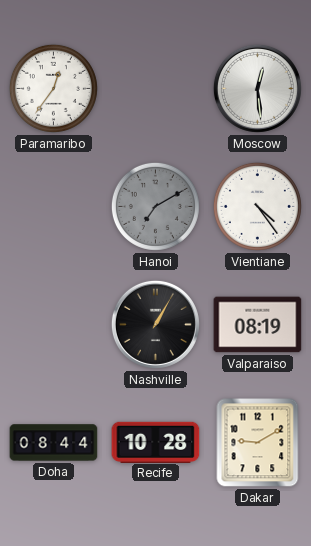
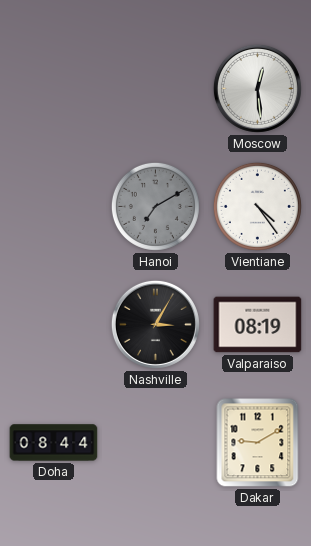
Paramaribo: 12:36 -> none (53, 88)
Nashville: 1:05 -> 3:05 (155, 324)
Recife: 10:28 -> none (156, 442)
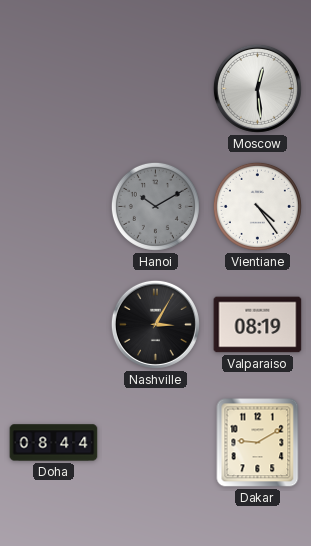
Hanoi: 7:10 -> 10:10 (155, 206)
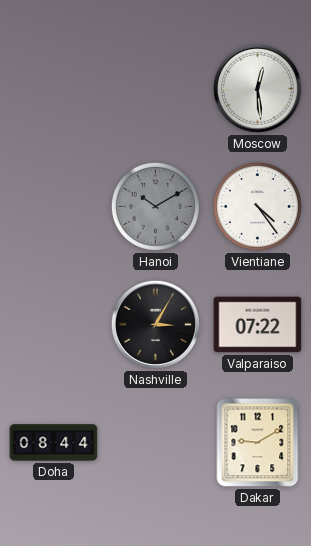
Valparaiso: 08:19 -> 07:22 (258, 325)
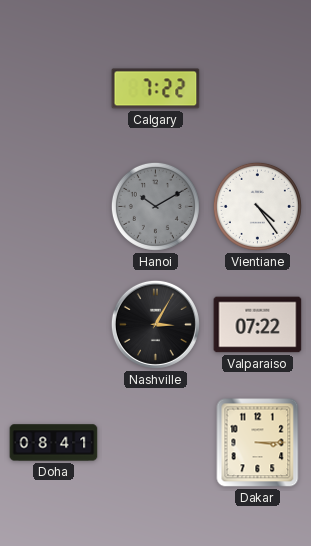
Calgary: none -> 7:22 (156, 89)
Moscow: 12:29 -> none (257, 88)
Doha: 08:44 -> 08:41 (54, 443)
Dakar: 9:10 -> 3:15 (258, 443)
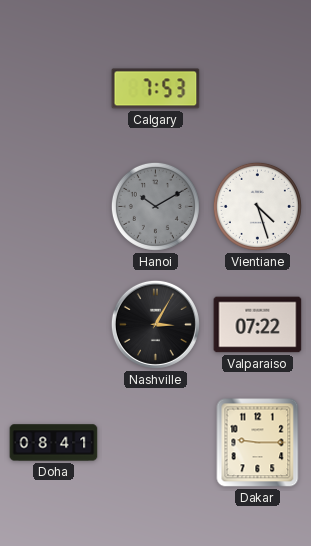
Calgary: 7:22 -> 7:53 (156, 89)
Vientiane: 4:24 -> 4:27 (257, 206)
Dakar: 3:15 -> 9:15 (258, 443)
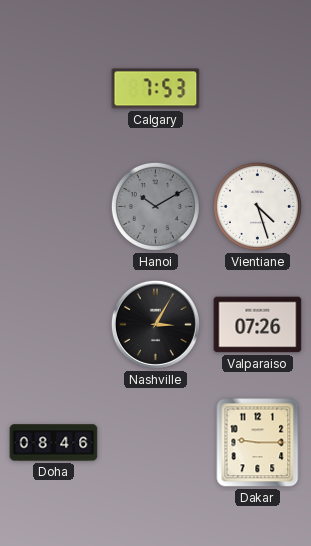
Valparaiso: 07:22 -> 07:26 (258, 325)
Doha: 08:41 -> 08:46 (54, 443)
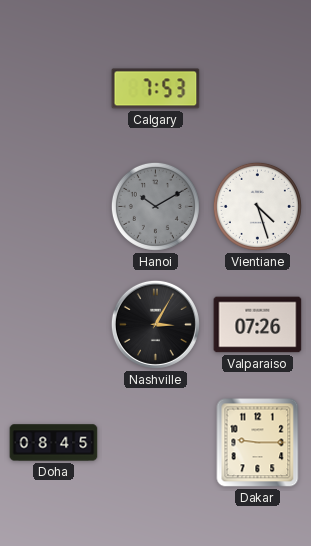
Doha: 08:46 -> 08:45 (54, 443)
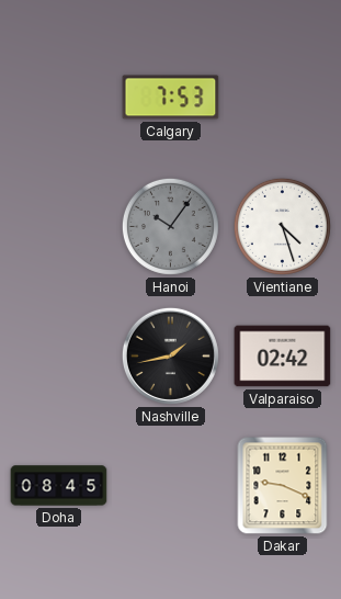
Hanoi: 10:10 -> 10:06 (170, 226)
Nashville: 3:05 -> 1:43 (170, 355)
Valparaiso: 07:26 -> 02:42 (283, 357)
Dakar: 9:15 -> 9:19 (283, 486)
